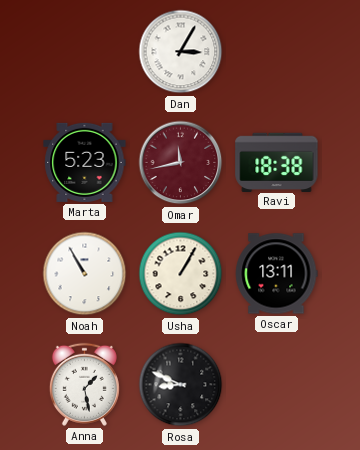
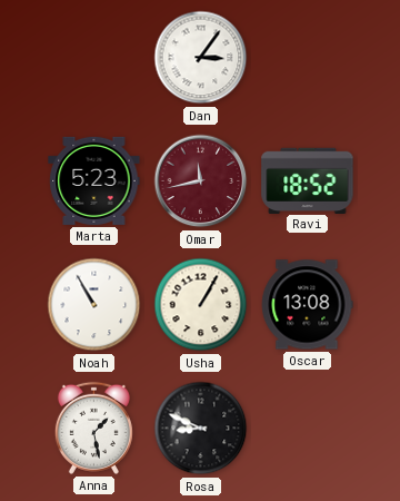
Dan: 3:05 -> 3:06 (201, 58)
Ravi: 18:38 -> 18:52 (308, 180)
Oscar: 13:11 -> 13:08 (307, 305)
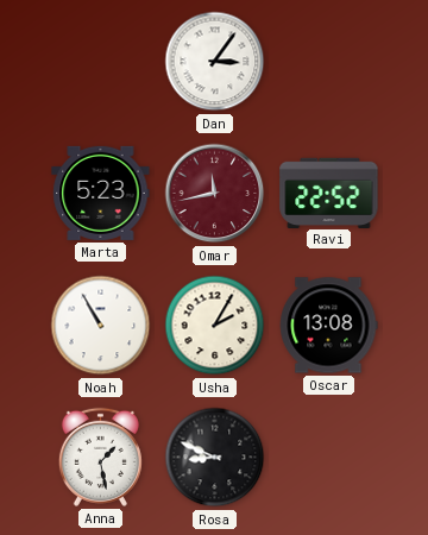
Ravi: 18:52 -> 22:52 (329, 193)
Usha: 1:05 -> 2:05 (215, 326)
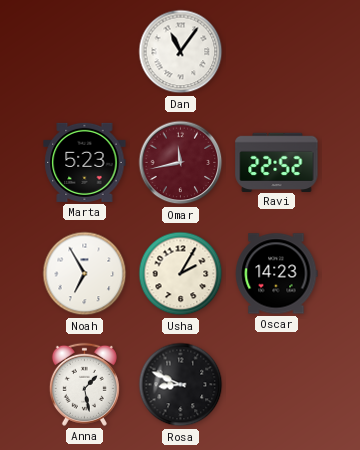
Dan: 3:06 -> 11:06 (181, 52)
Noah: 10:55 -> 6:55 (85, 274)
Oscar: 13:08 -> 14:23 (276, 274)
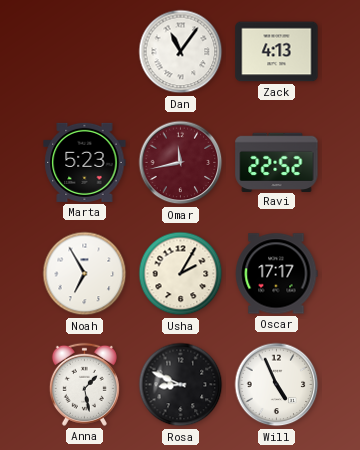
Zack: none -> 4:13 (277, 52)
Oscar: 14:23 -> 17:17 (276, 274)
Will: none -> 4:56 (277, 385)
